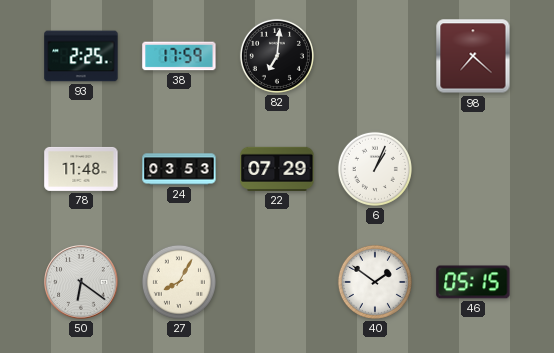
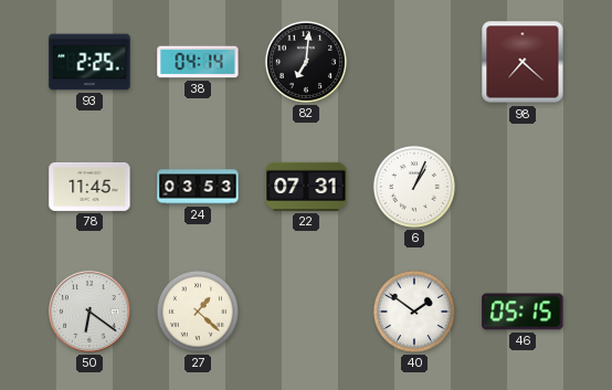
38: 17:59 -> 04:14 (198, 62)
78: 11:48 -> 11:45 (89, 187)
22: 07:29 -> 07:31 (306, 187)
27: 8:05 -> 1:22 (198, 312)
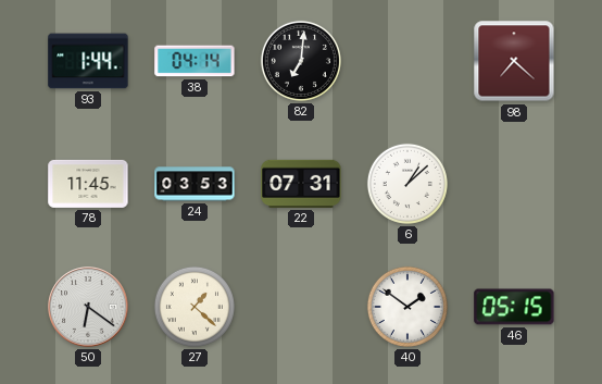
93: 2:25 -> 1:44 (88, 61)
6: 1:04 -> 1:08 (407, 184)
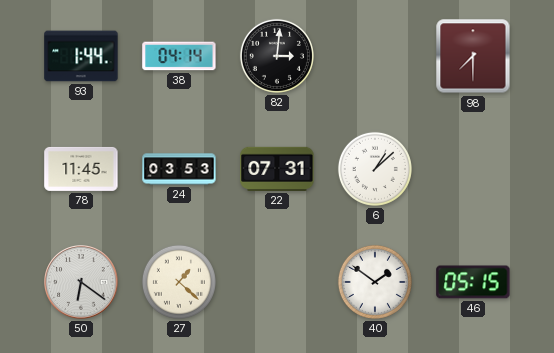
82: 7:01 -> 3:01 (277, 56)
98: 7:22 -> 7:30 (473, 56)
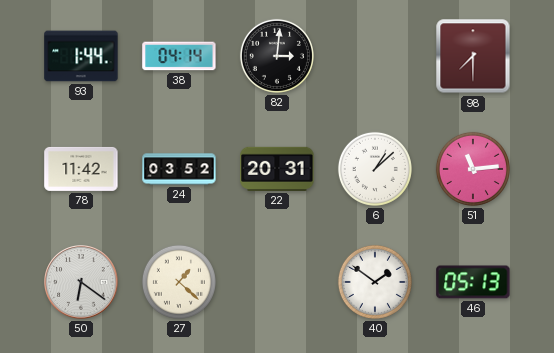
78: 11:45 -> 11:42 (81, 169)
24: 03:53 -> 03:52 (179, 169)
22: 07:31 -> 20:31 (277, 169)
51: none -> 11:14 (473, 169)
46: 05:15 -> 05:13 (473, 282)
